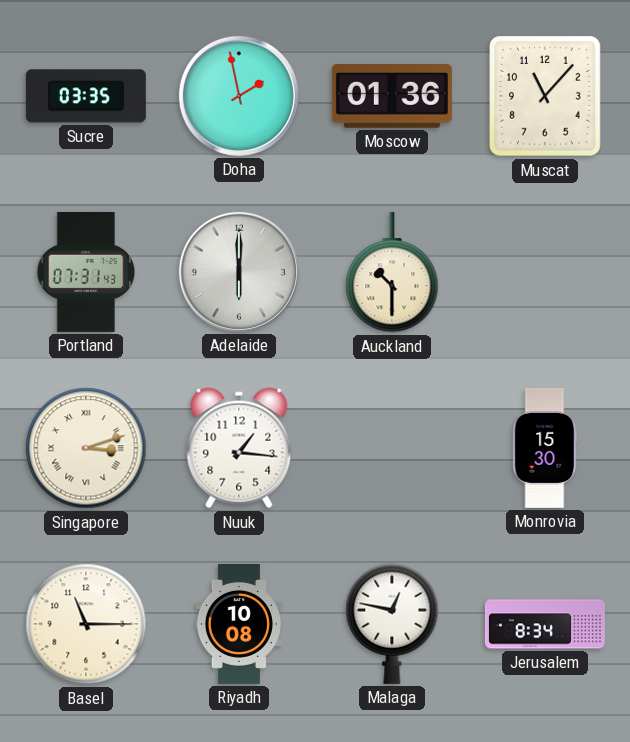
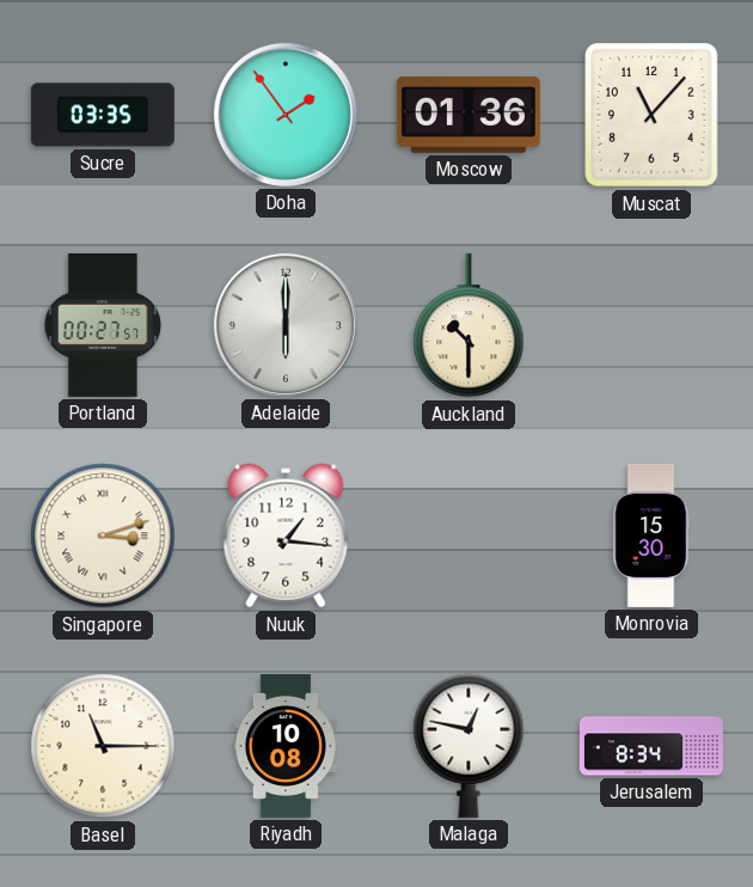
Doha: 1:58 -> 1:54 (286, 115)
Portland: 07:31 -> 00:27 (103, 325)
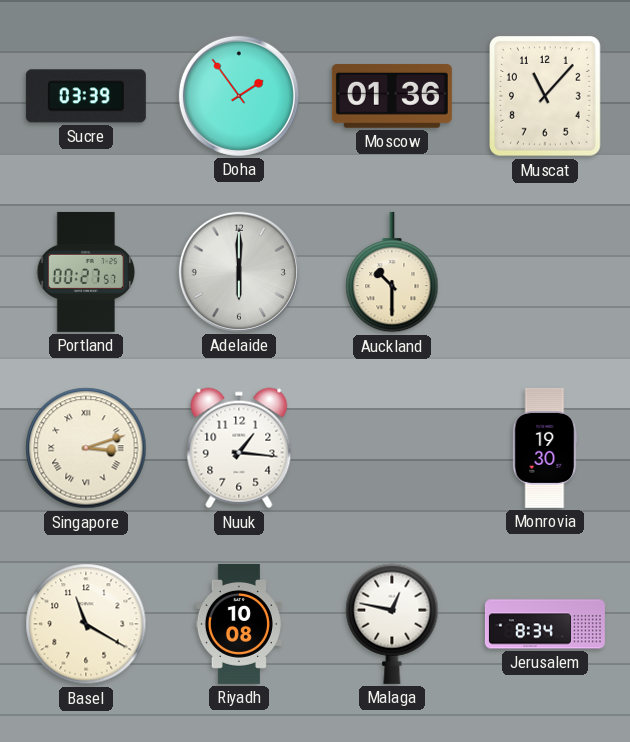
Sucre: 03:35 -> 03:39 (86, 96)
Monrovia: 15:30 -> 19:30 (545, 448)
Basel: 11:15 -> 11:20 (86, 624)
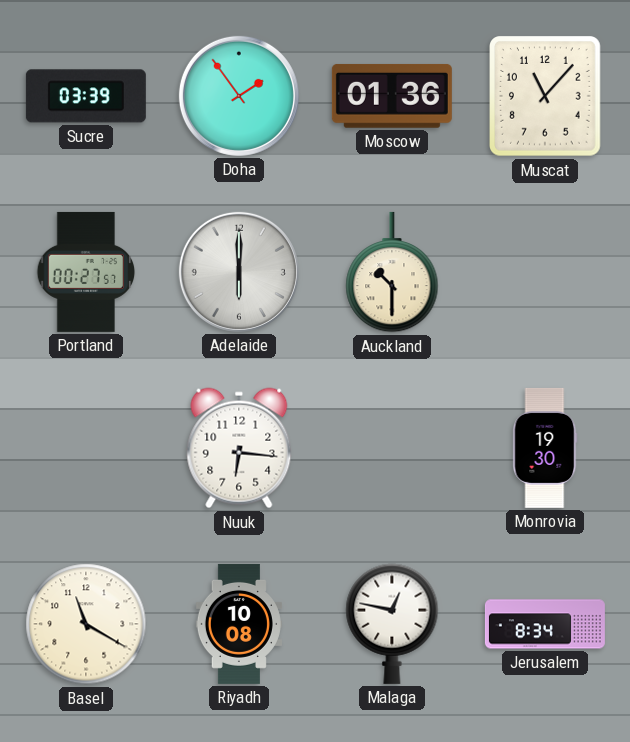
Singapore: 3:12 -> none (86, 448)
Nuuk: 1:16 -> 6:16 (239, 448)
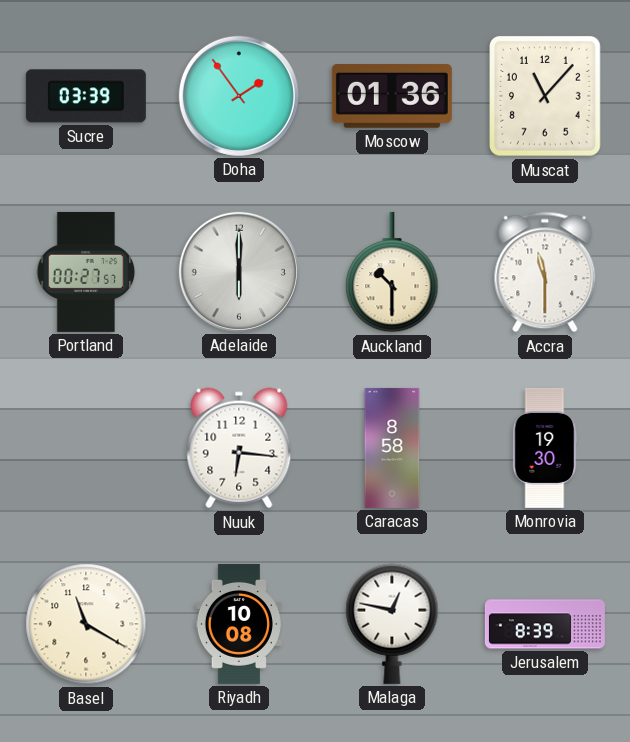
Accra: none -> 11:30 (545, 272)
Caracas: none -> 8:58 (392, 448)
Jerusalem: 8:34 -> 8:39 (545, 624)
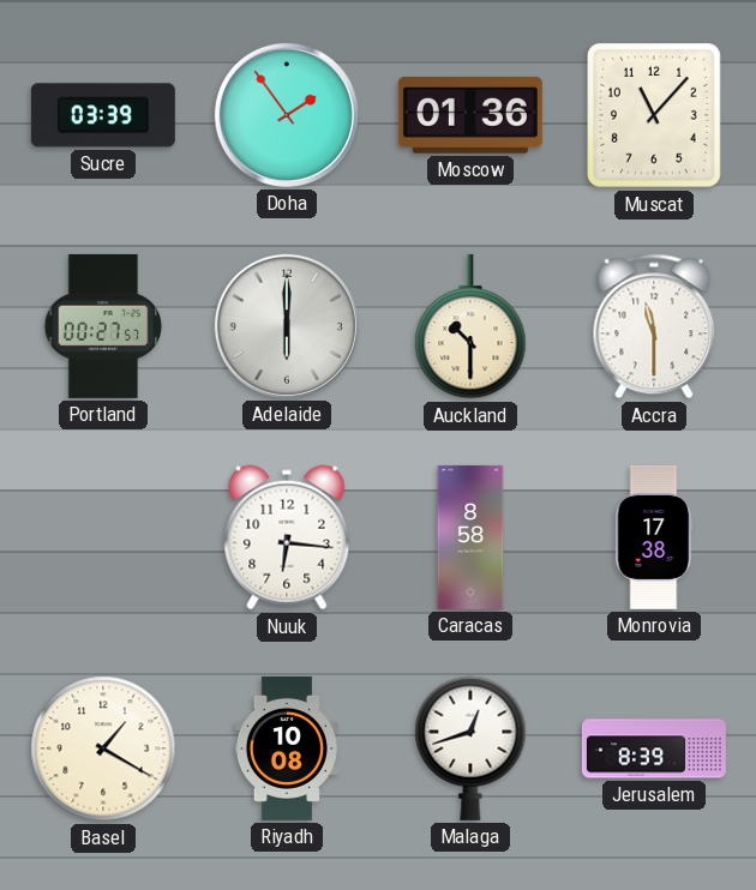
Monrovia: 19:30 -> 17:38 (654, 537)
Basel: 11:20 -> 1:20 (103, 748)
Malaga: 12:47 -> 12:42 (470, 748)
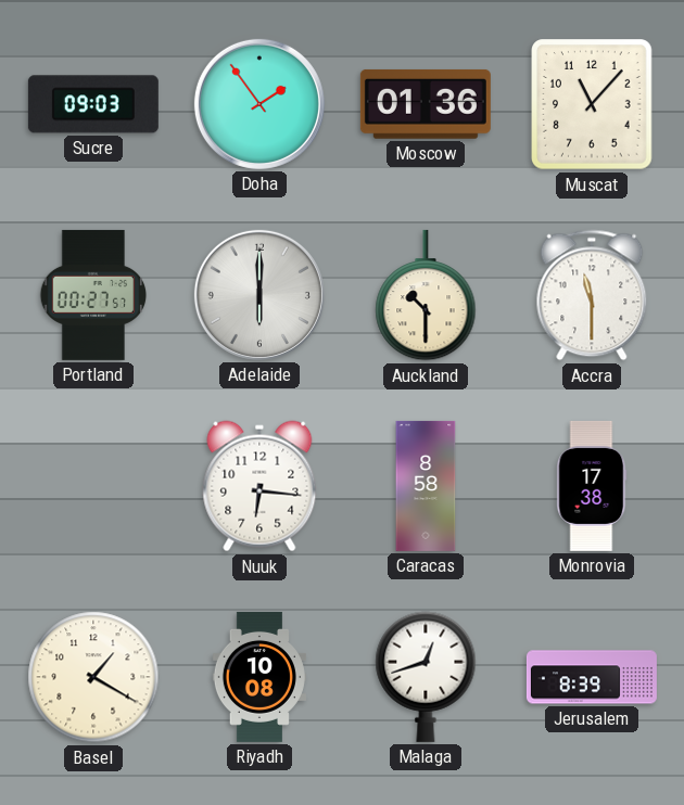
Sucre: 03:39 -> 09:03 (93, 104)
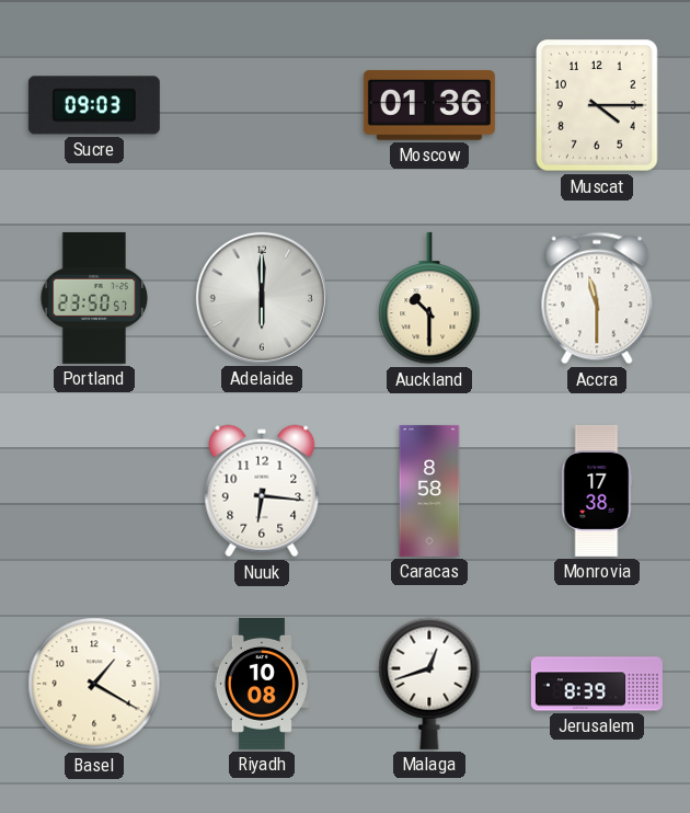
Doha: 1:54 -> none (259, 104)
Muscat: 11:07 -> 4:15 (598, 105)
Portland: 00:27 -> 23:50 (94, 298)
